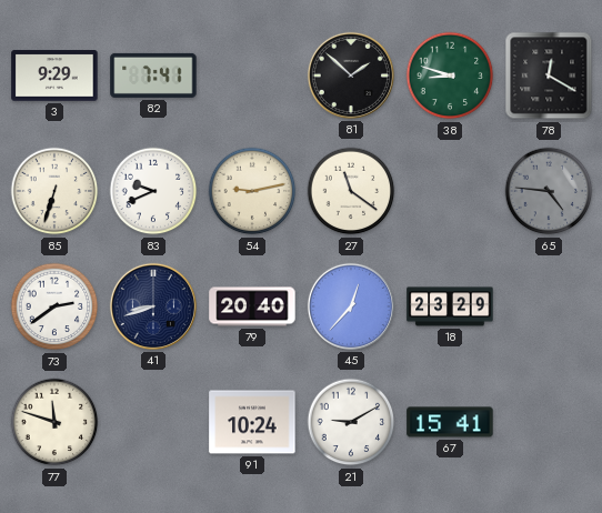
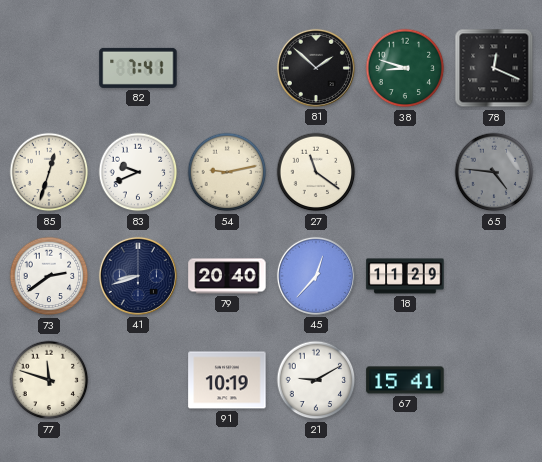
3: 9:29 -> none (54, 76)
78: 12:20 -> 12:19 (494, 68)
85: 6:33 -> 12:33 (49, 172)
18: 23:29 -> 11:29 (405, 276)
91: 10:24 -> 10:19 (227, 380)
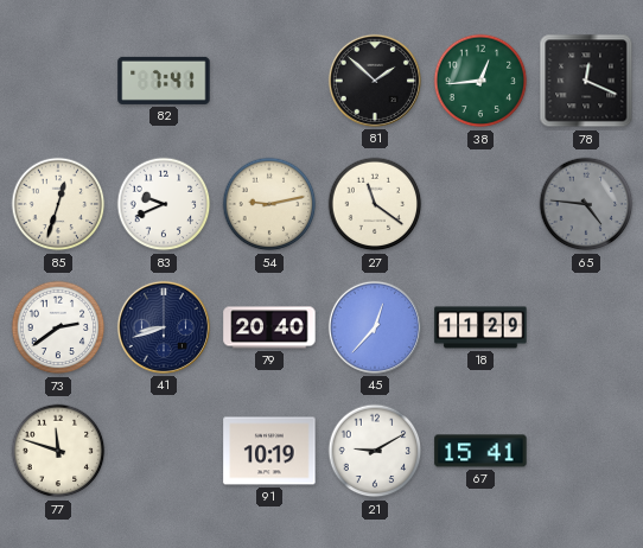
38: 8:48 -> 12:44 (480, 81)
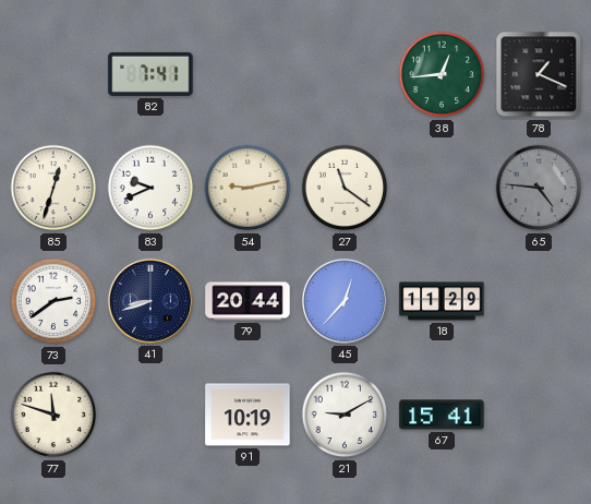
81: 1:52 -> none (375, 81)
78: 12:19 -> 1:19 (539, 74)
79: 20:40 -> 20:44 (248, 301)
